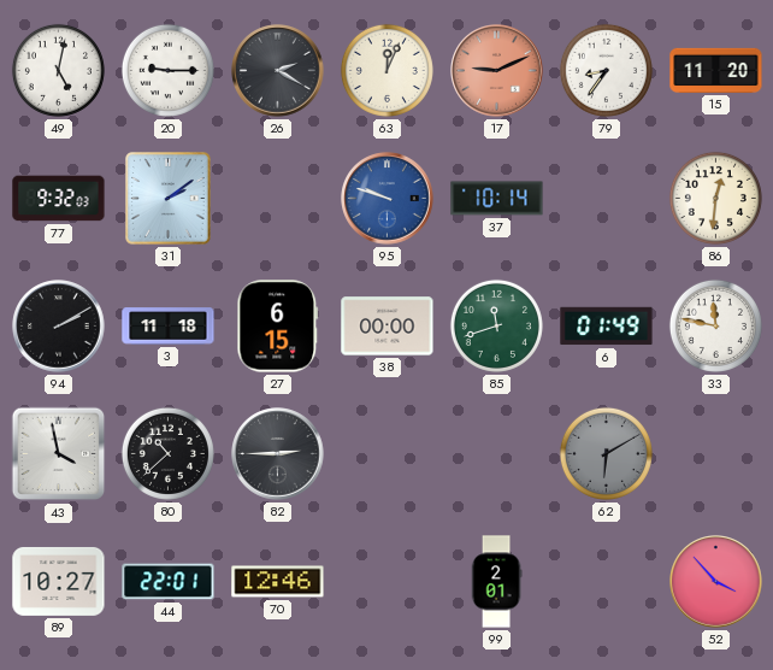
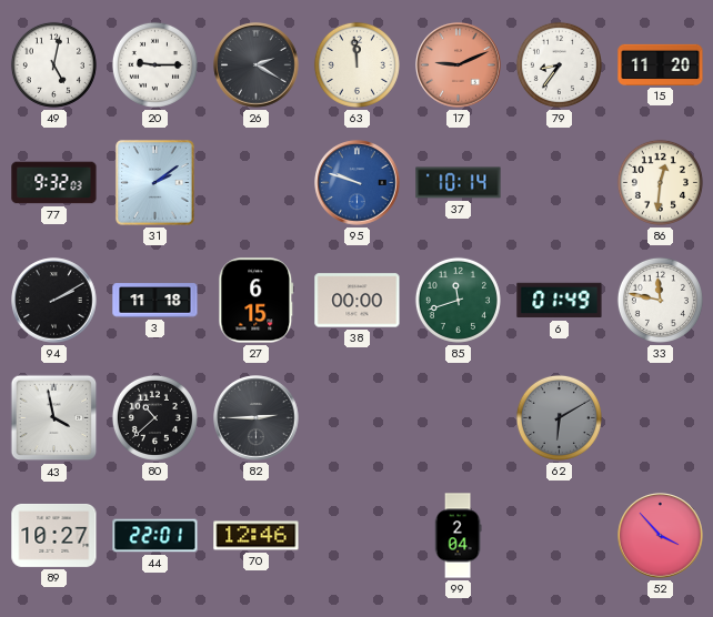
63: 12:04 -> 11:59 (356, 64)
99: 2:01 -> 2:04 (458, 536)
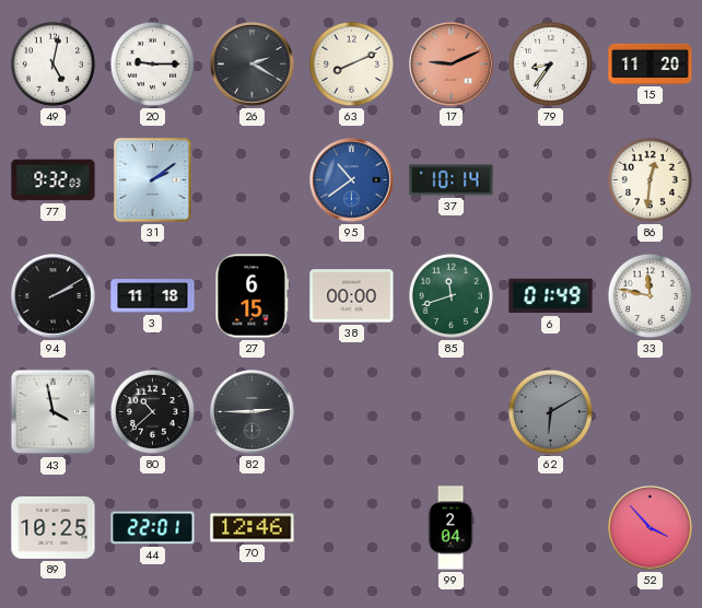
63: 11:59 -> 8:11 (351, 63)
95: 9:48 -> 10:39 (352, 180)
89: 10:27 -> 10:25 (54, 527)
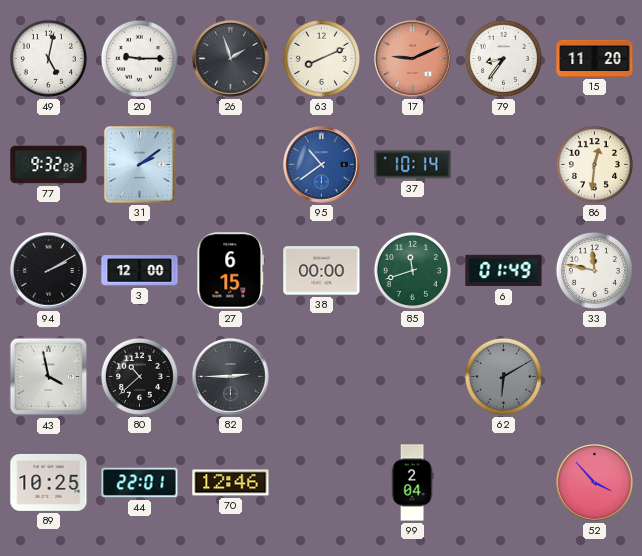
26: 2:20 -> 1:57 (231, 59)
3: 11:18 -> 12:00 (140, 271)
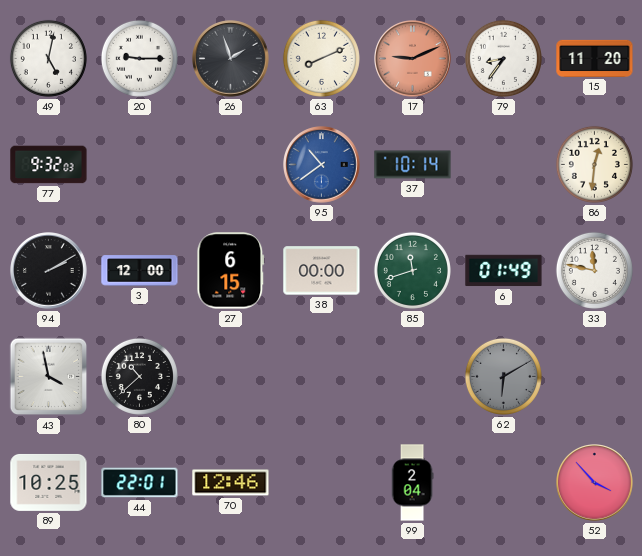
31: 2:09 -> none (140, 165)
82: 2:45 -> none (231, 377)
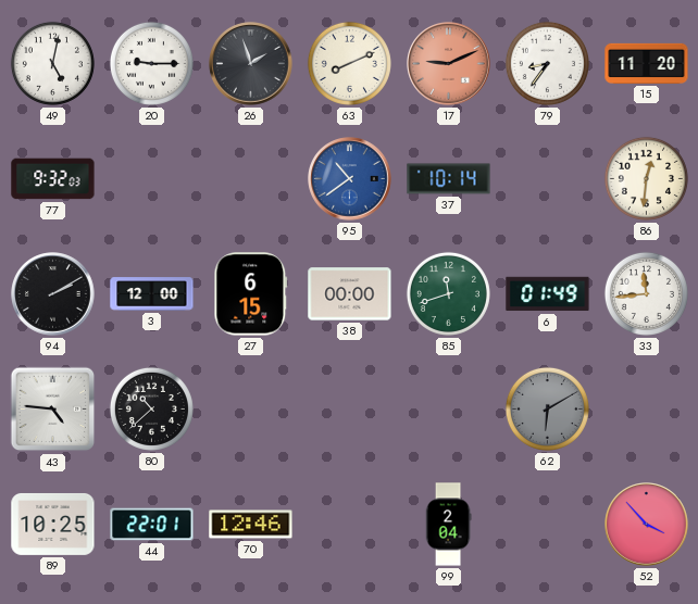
33: 11:47 -> 11:44 (646, 293)
43: 3:58 -> 4:46 (53, 410)
